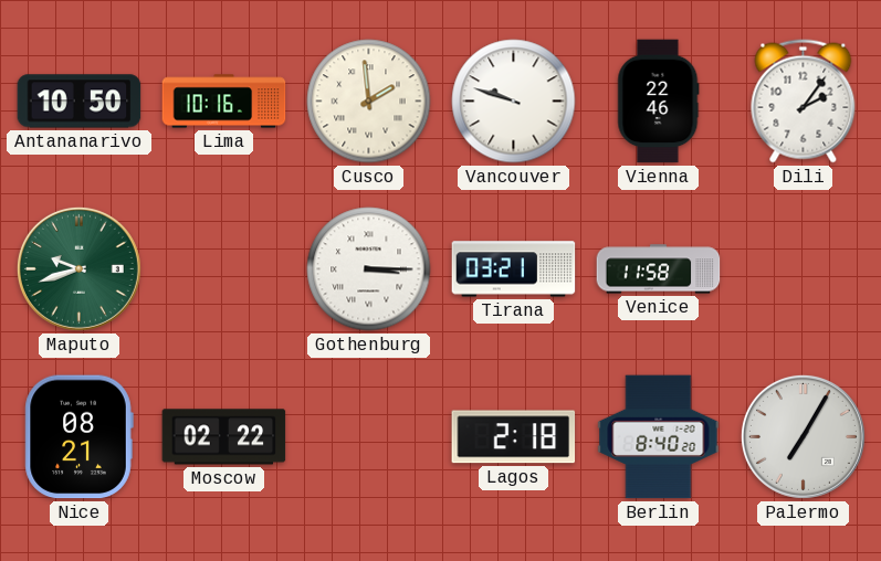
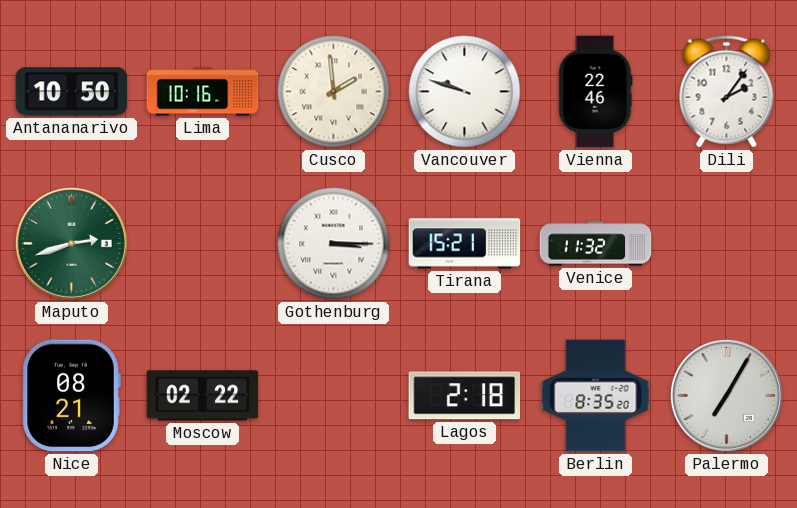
Maputo: 9:42 -> 2:42 (71, 243)
Tirana: 03:21 -> 15:21 (465, 244)
Venice: 11:58 -> 11:32 (596, 244)
Berlin: 8:40 -> 8:35 (596, 396)
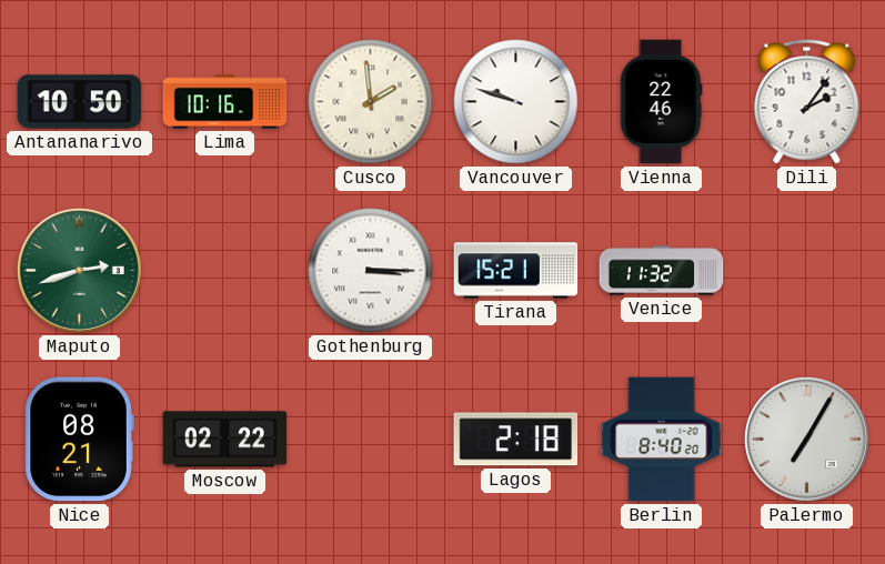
Berlin: 8:35 -> 8:40 (662, 440)
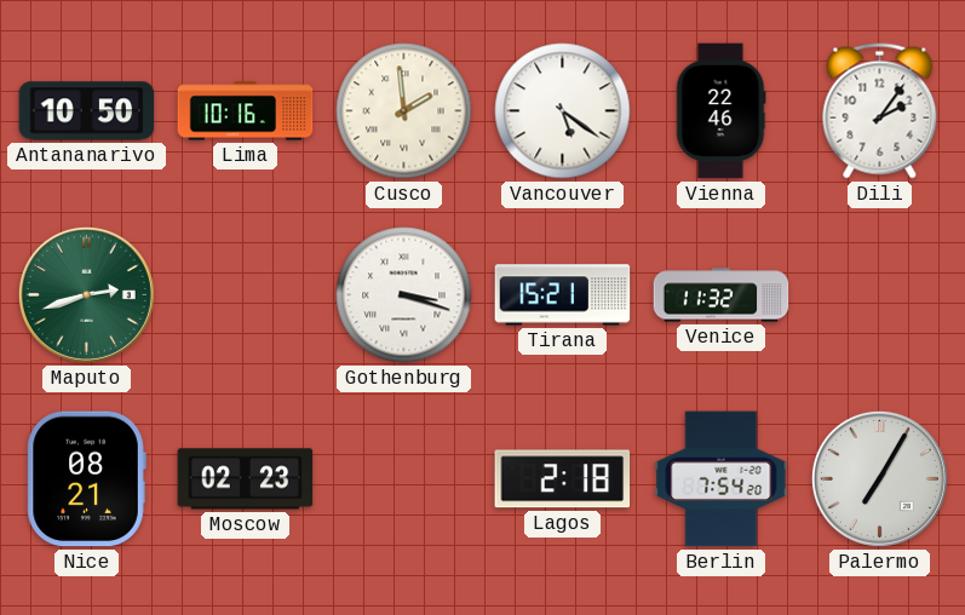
Vancouver: 9:48 -> 5:21 (563, 111)
Gothenburg: 3:15 -> 3:18 (404, 295)
Moscow: 02:22 -> 02:23 (246, 479)
Berlin: 8:40 -> 7:54 (722, 479)
